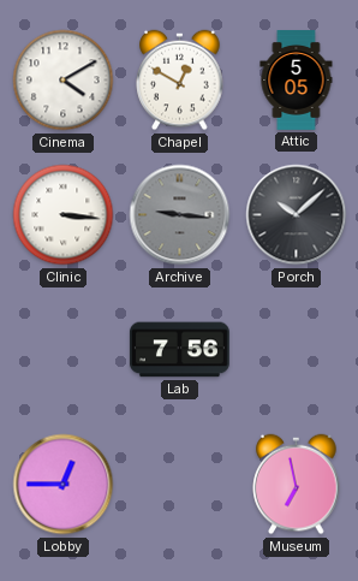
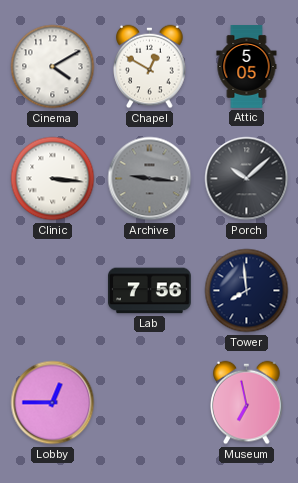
Tower: none -> 7:59 (247, 291)
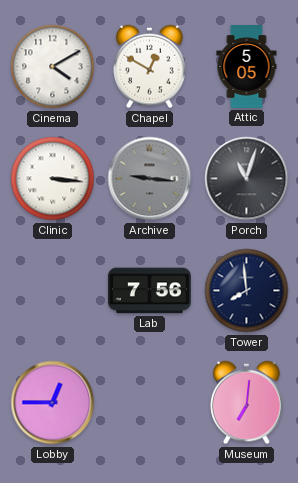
Porch: 10:08 -> 11:03 (247, 179)
Museum: 6:58 -> 7:01 (247, 403)
